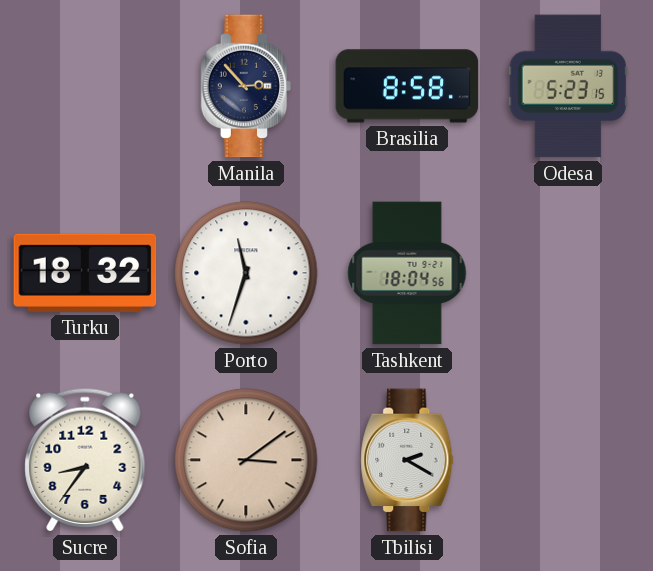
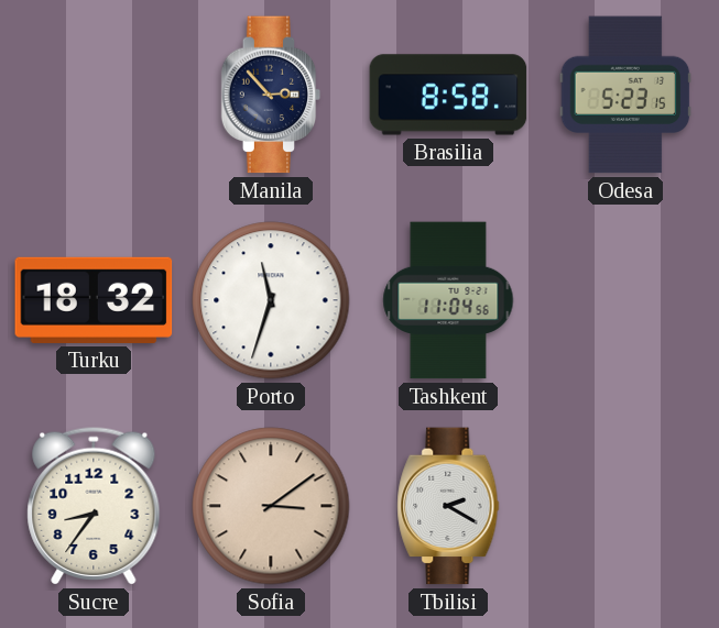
Tashkent: 18:04 -> 11:04 (448, 300)
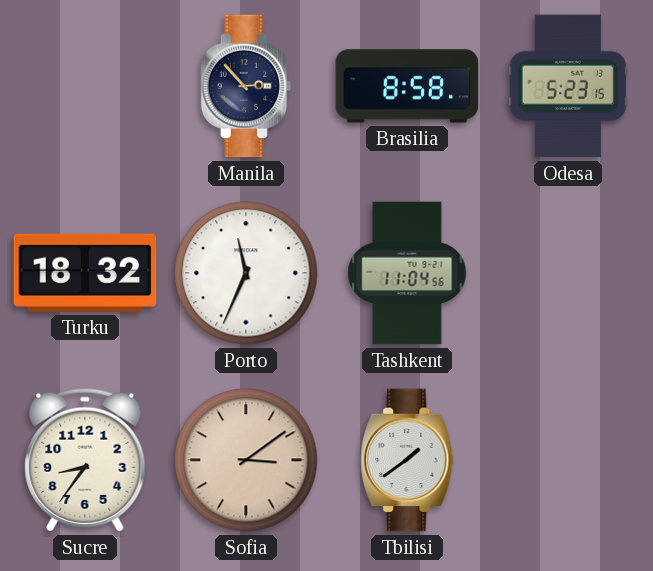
Porto: 11:33 -> 11:34 (246, 273)
Tbilisi: 2:20 -> 1:39 (407, 460)
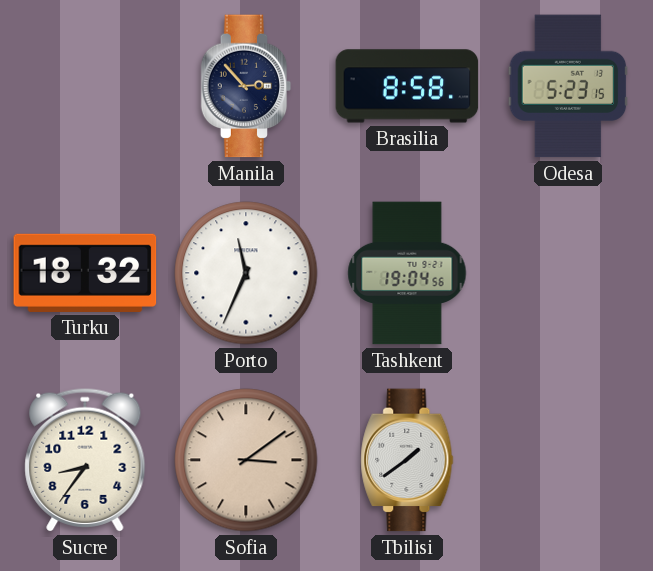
Tashkent: 11:04 -> 19:04 (407, 273)
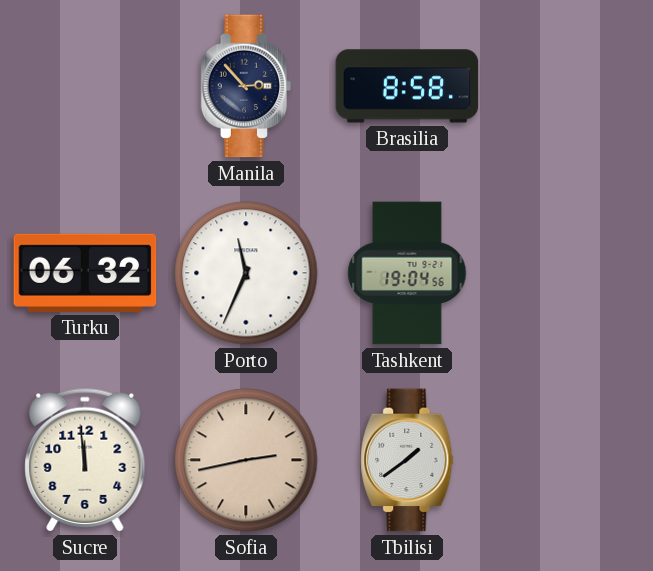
Odesa: 5:23 -> none (568, 86)
Turku: 18:32 -> 06:32 (85, 273)
Sucre: 8:36 -> 11:59 (85, 460)
Sofia: 3:09 -> 2:43 (246, 460)
